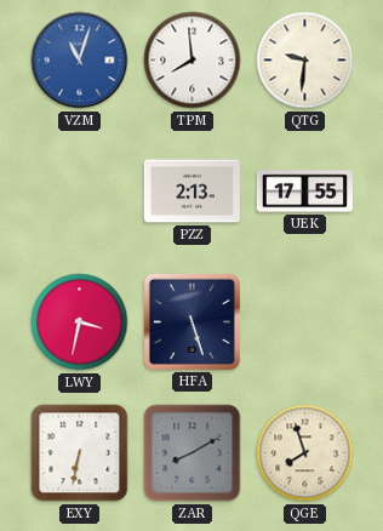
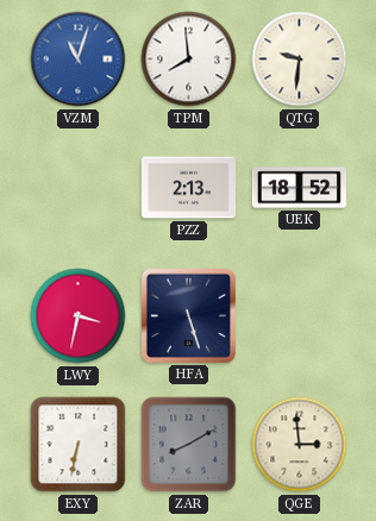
UEK: 17:55 -> 18:52 (299, 188)
QGE: 7:57 -> 2:59 (300, 445)
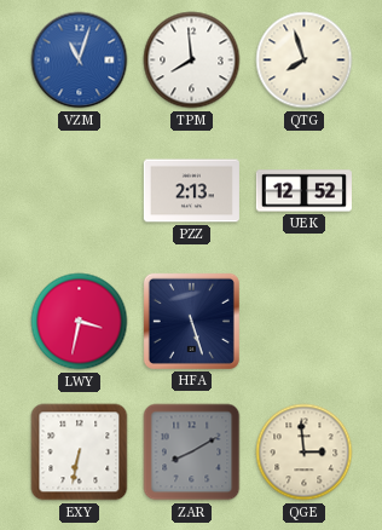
QTG: 9:31 -> 7:57 (305, 61)
UEK: 18:52 -> 12:52 (303, 191)
